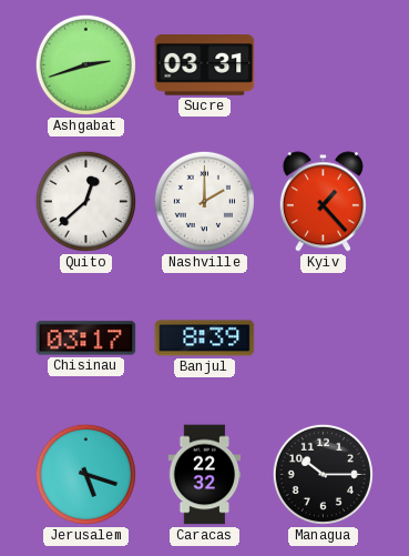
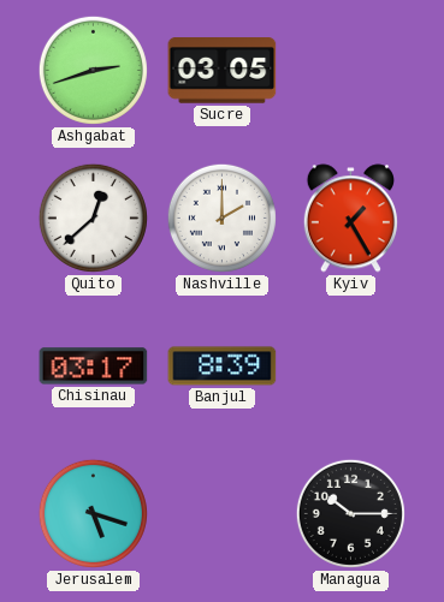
Sucre: 03:31 -> 03:05 (223, 71)
Kyiv: 1:23 -> 1:25 (350, 219)
Caracas: 22:32 -> none (205, 475)
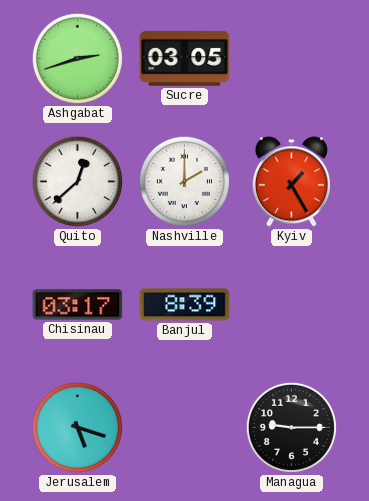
Managua: 10:15 -> 9:15 (291, 427)
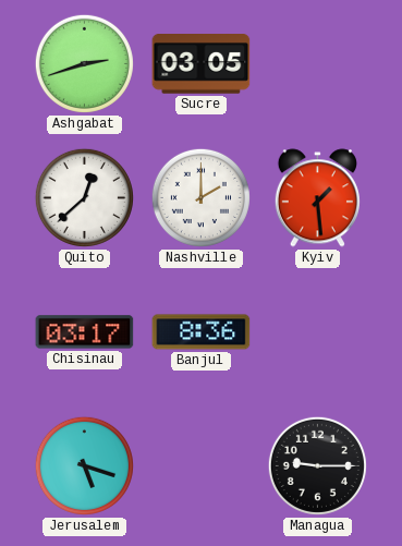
Kyiv: 1:25 -> 1:29 (317, 198)
Banjul: 8:39 -> 8:36 (202, 332)
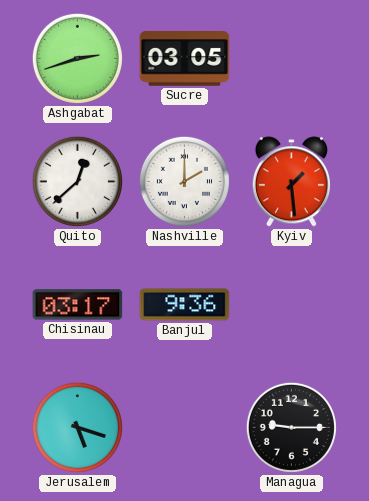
Banjul: 8:36 -> 9:36 (185, 305)
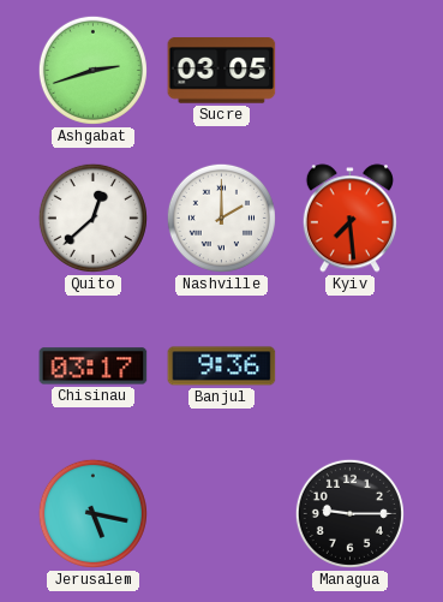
Kyiv: 1:29 -> 7:29 (349, 219)
Jerusalem: 5:18 -> 5:17 (92, 513)
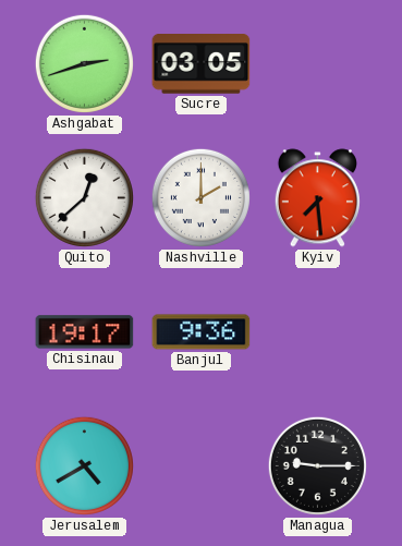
Chisinau: 03:17 -> 19:17 (85, 332)
Jerusalem: 5:17 -> 4:40 (84, 465)
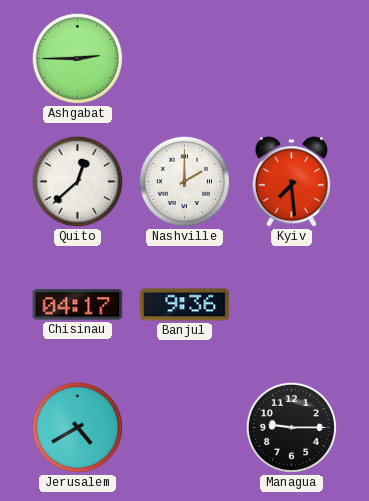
Ashgabat: 2:42 -> 2:45 (77, 58)
Sucre: 03:05 -> none (202, 64)
Chisinau: 19:17 -> 04:17 (78, 305)
